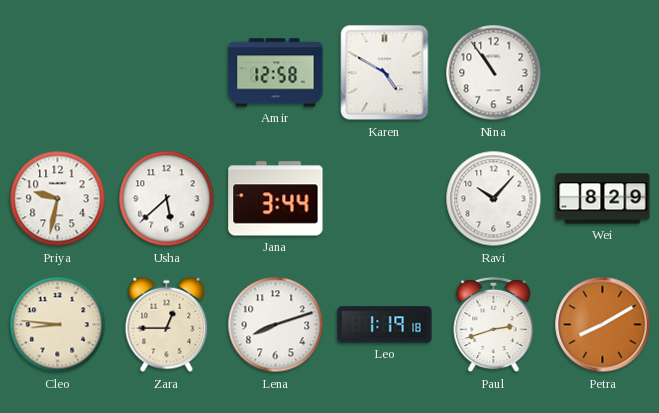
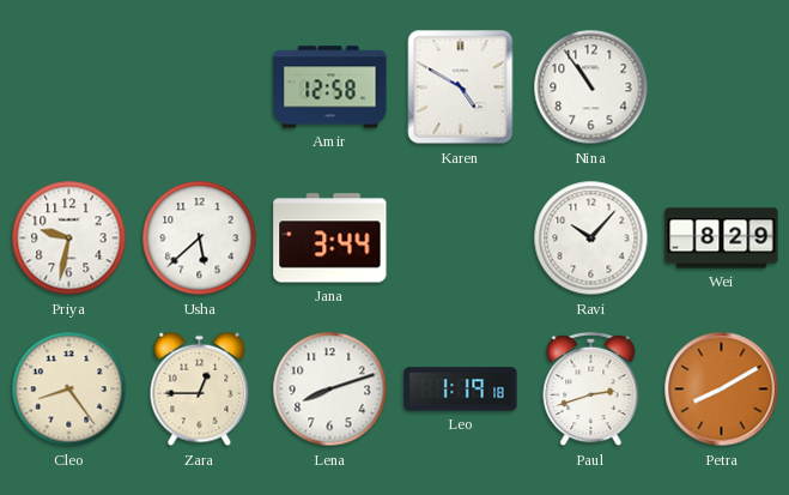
Cleo: 8:46 -> 8:24 (69, 390)
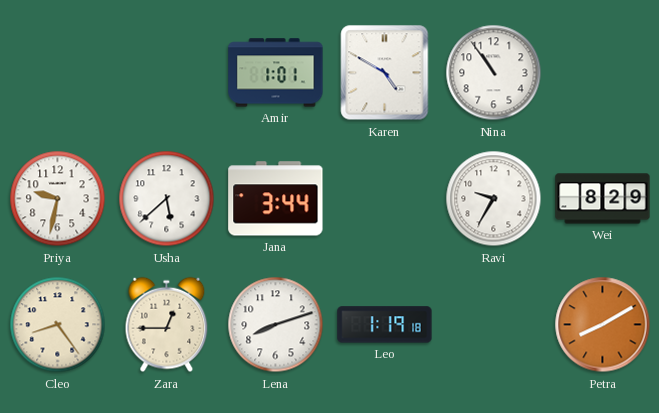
Amir: 12:58 -> 1:01 (276, 73)
Ravi: 10:07 -> 9:35 (494, 199)
Paul: 2:42 -> none (591, 390)
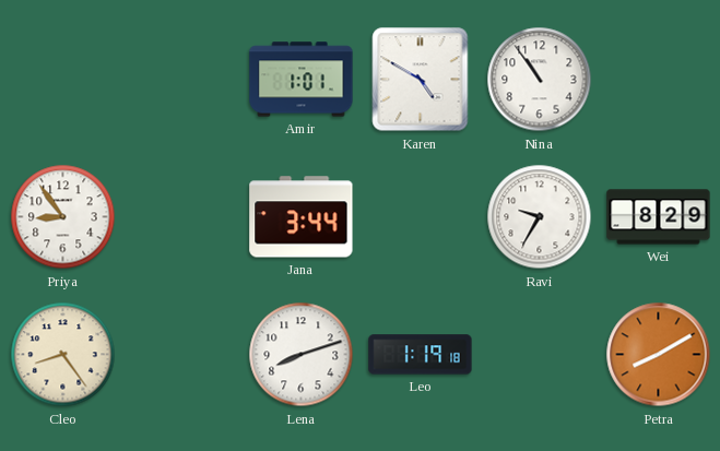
Priya: 9:32 -> 8:54 (63, 217)
Usha: 5:38 -> none (167, 199)
Zara: 12:45 -> none (167, 325)
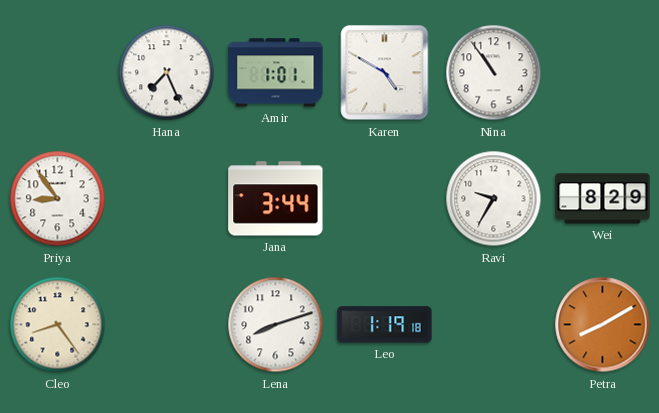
Hana: none -> 7:26 (167, 73)
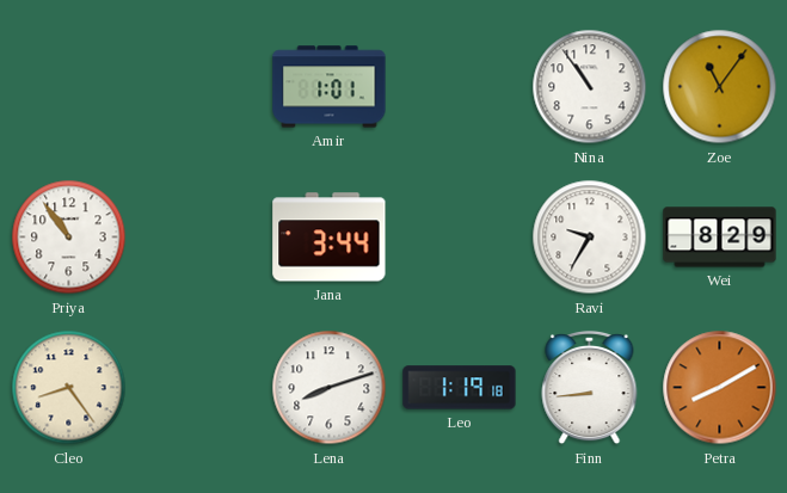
Hana: 7:26 -> none (167, 73)
Karen: 4:50 -> none (385, 73)
Zoe: none -> 11:06 (720, 87)
Priya: 8:54 -> 10:54 (69, 238)
Finn: none -> 8:44 (590, 388)
